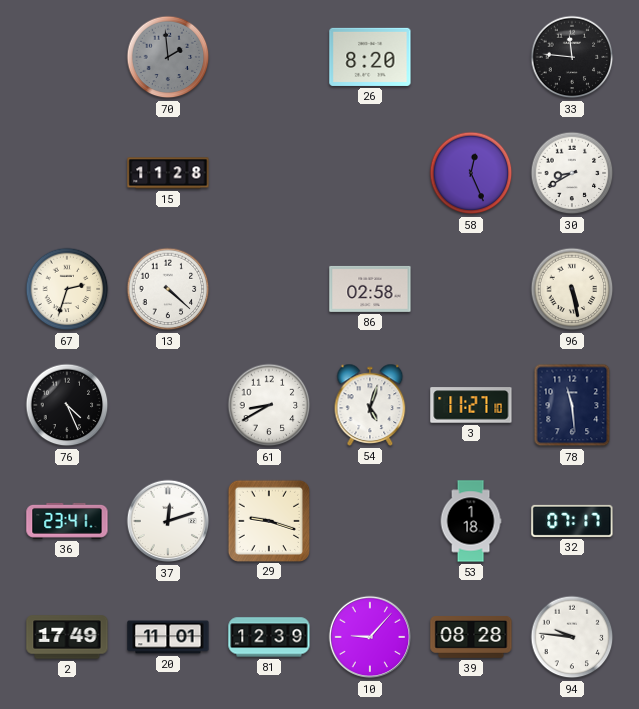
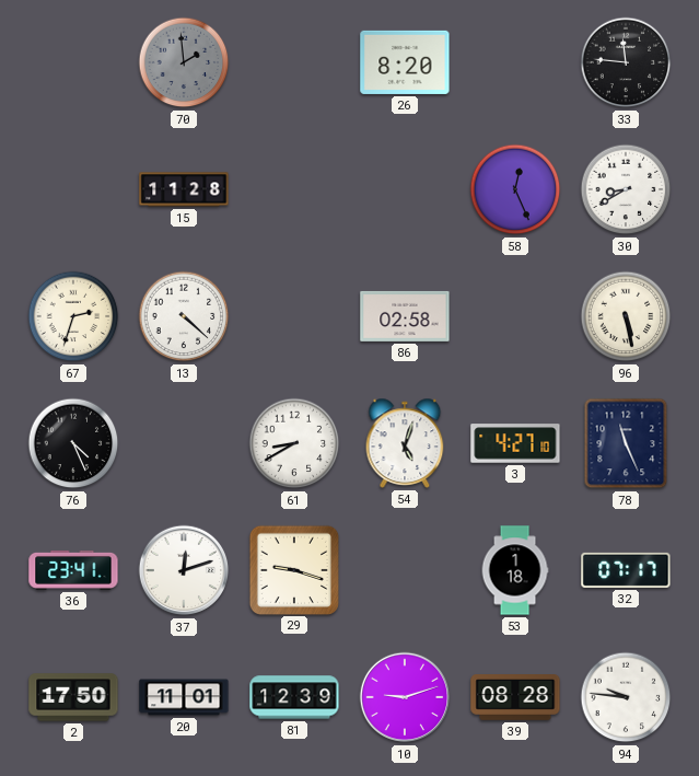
3: 11:27 -> 4:27 (515, 443)
78: 11:29 -> 11:26 (626, 443)
2: 17:49 -> 17:50 (73, 697)
10: 9:07 -> 9:12 (405, 697)
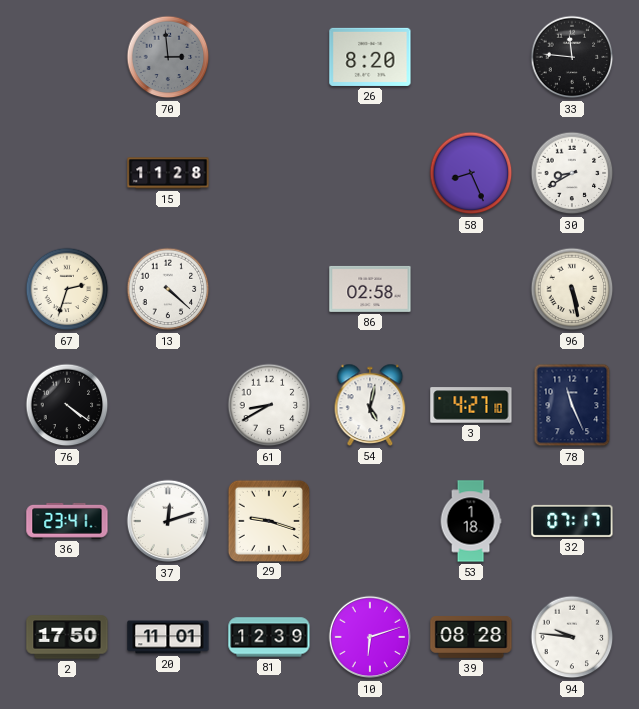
70: 1:59 -> 2:59 (168, 57)
58: 12:26 -> 8:26 (471, 173)
76: 4:26 -> 4:21 (67, 405)
54: 5:03 -> 5:02 (370, 405)
10: 9:12 -> 6:12 (370, 637)
